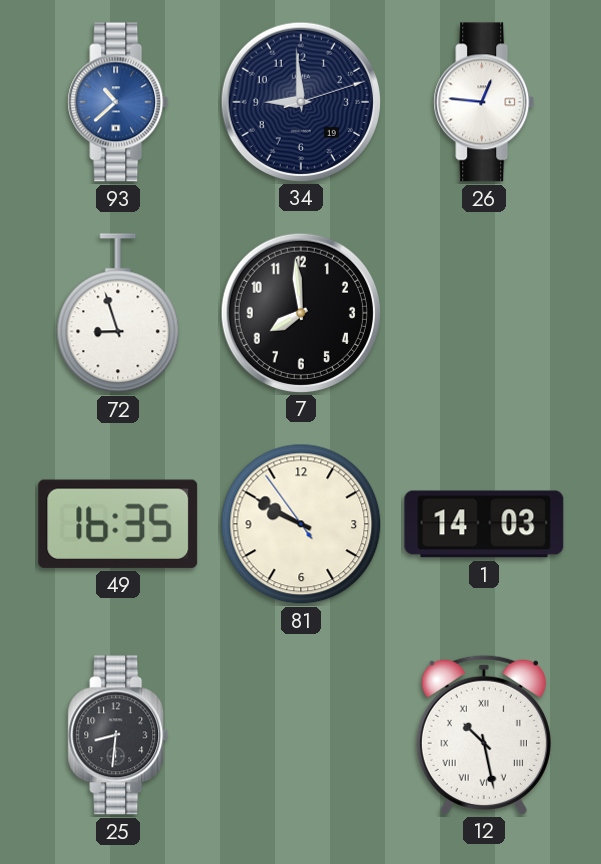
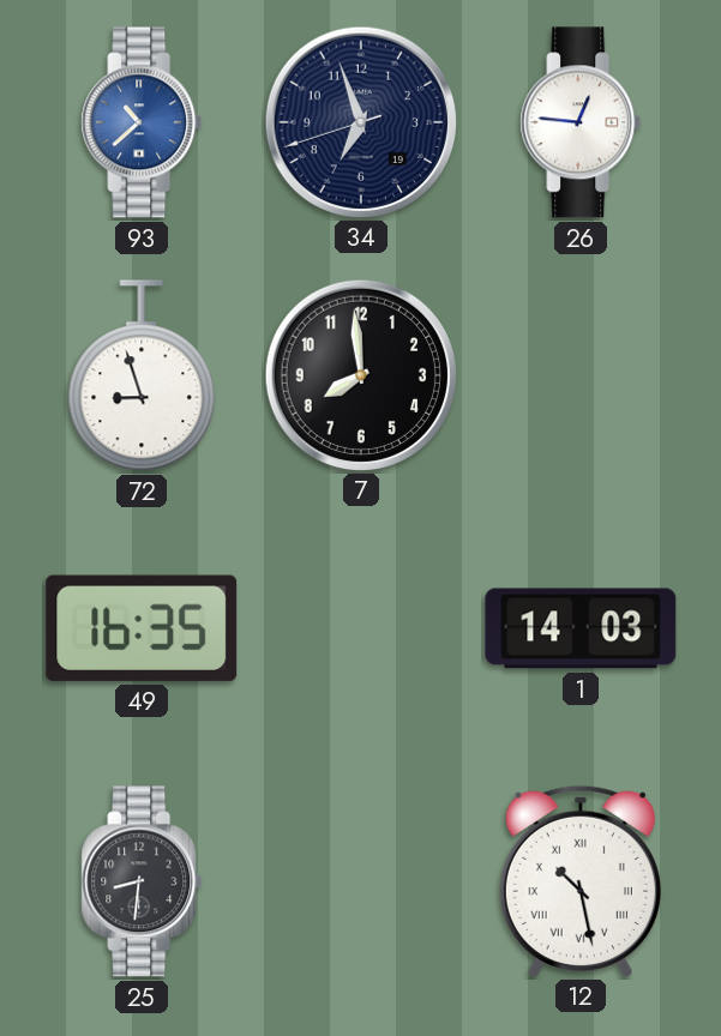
34: 8:59 -> 6:56 (360, 121)
81: 9:49 -> none (301, 524)
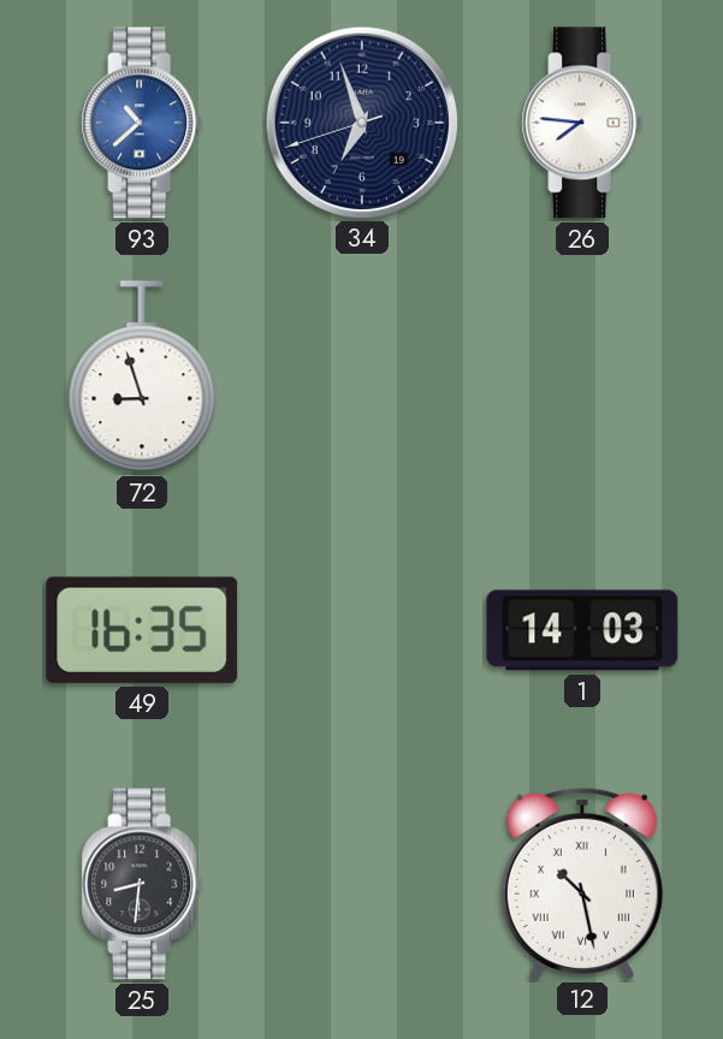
26: 12:46 -> 7:46 (582, 123)
7: 7:59 -> none (360, 374)
